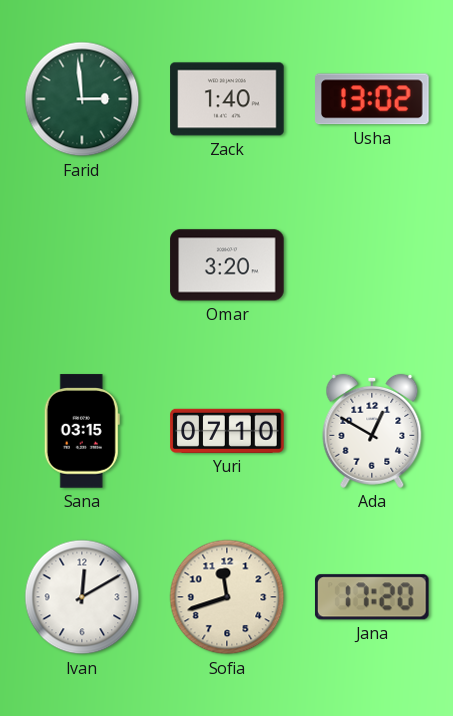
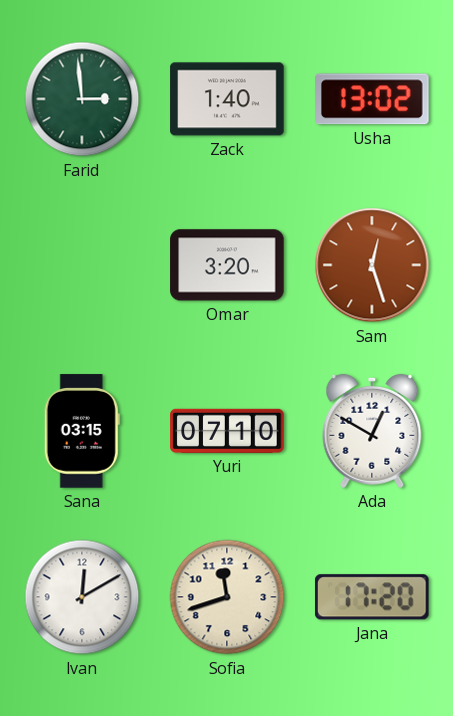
Sam: none -> 12:27 (372, 265)
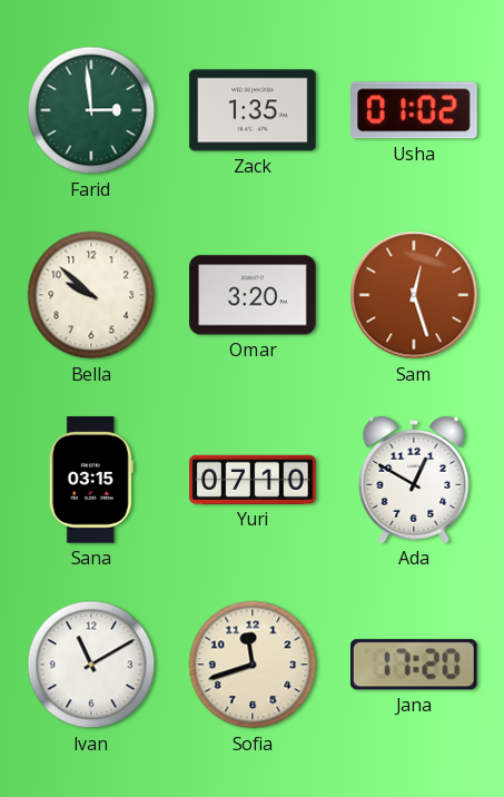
Zack: 1:40 -> 1:35 (253, 110)
Usha: 13:02 -> 01:02 (415, 110)
Bella: none -> 9:52 (91, 295)
Ivan: 12:10 -> 11:10 (91, 665)
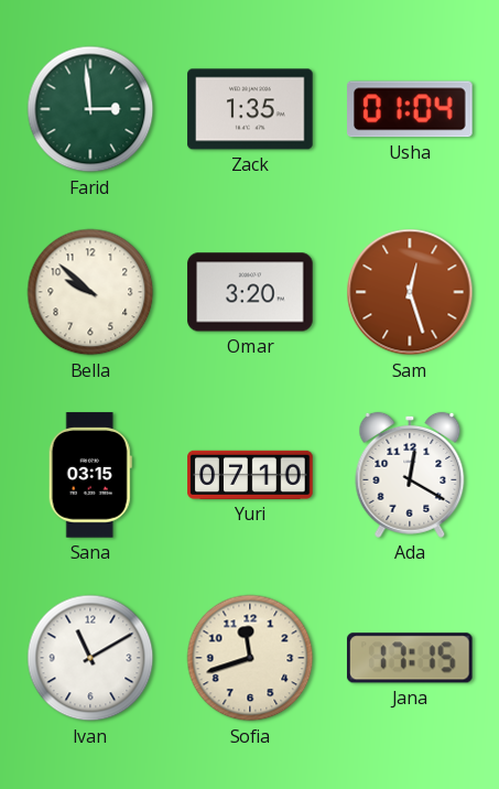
Usha: 01:02 -> 01:04 (411, 109)
Ada: 12:50 -> 12:20 (410, 475)
Jana: 17:20 -> 17:15 (410, 658)
